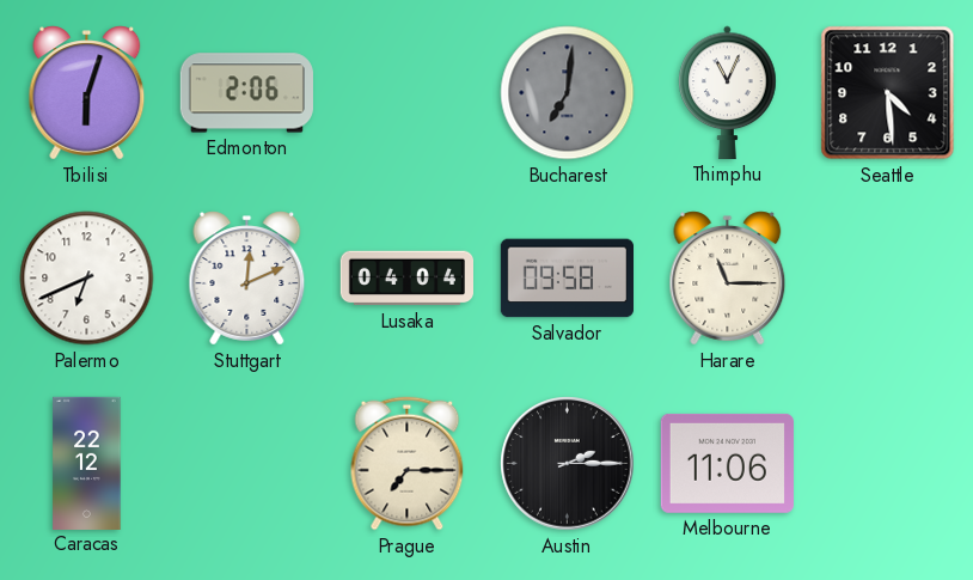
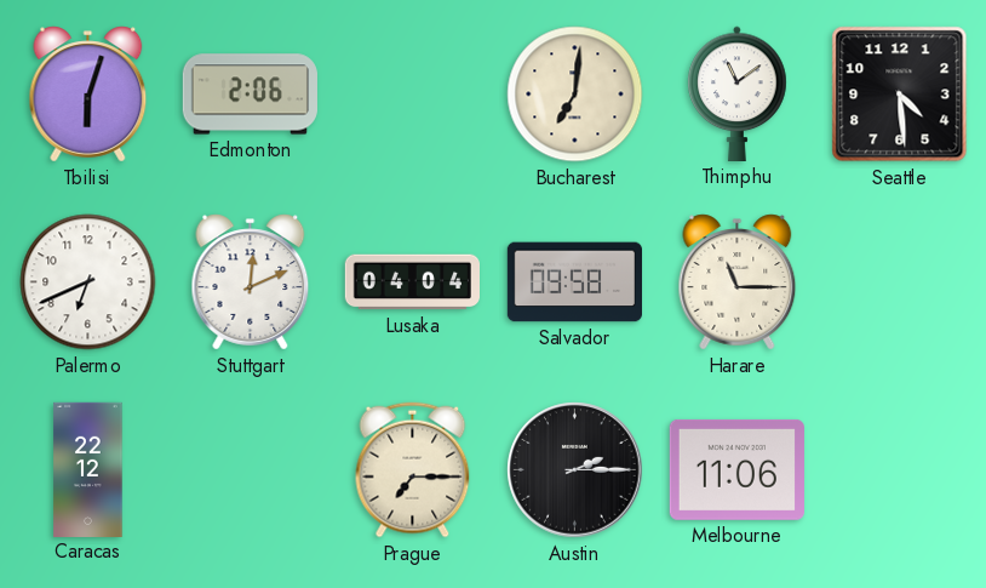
Bucharest dial: grey -> cream (575, 95)
Thimphu: 11:04 -> 11:09 (738, 93)
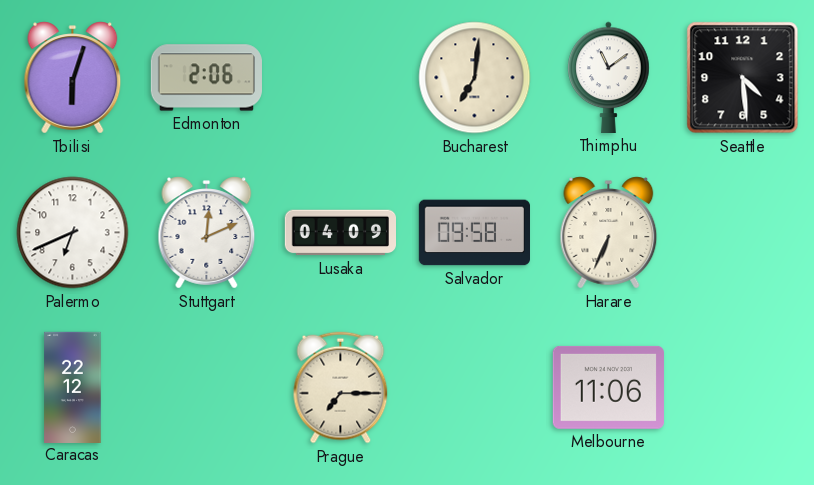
Lusaka: 04:04 -> 04:09 (340, 233)
Harare: 11:15 -> 6:34 (609, 233)
Austin: 2:15 -> none (575, 470)
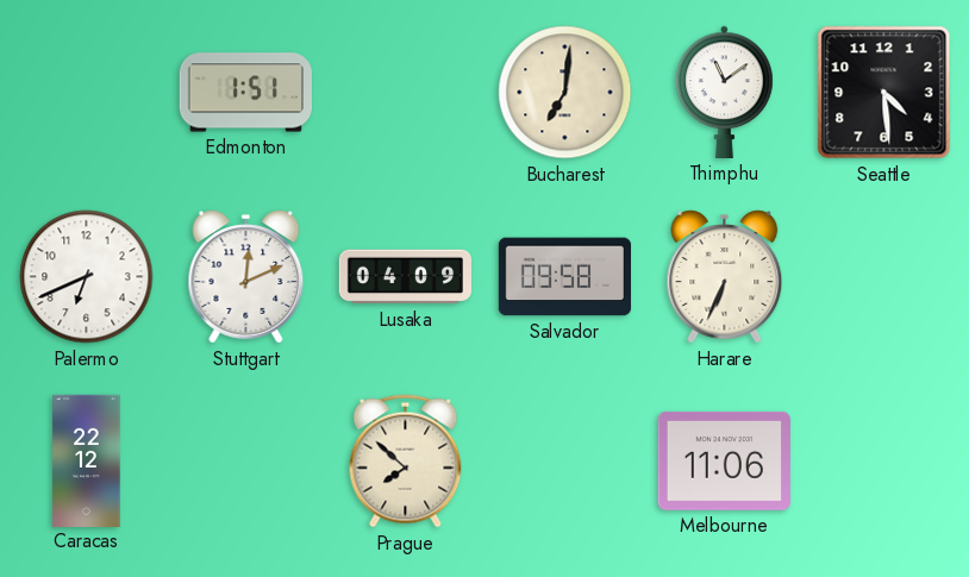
Tbilisi: 6:03 -> none (73, 78)
Edmonton: 2:06 -> 1:51 (245, 93)
Prague: 7:15 -> 7:52 (406, 462)
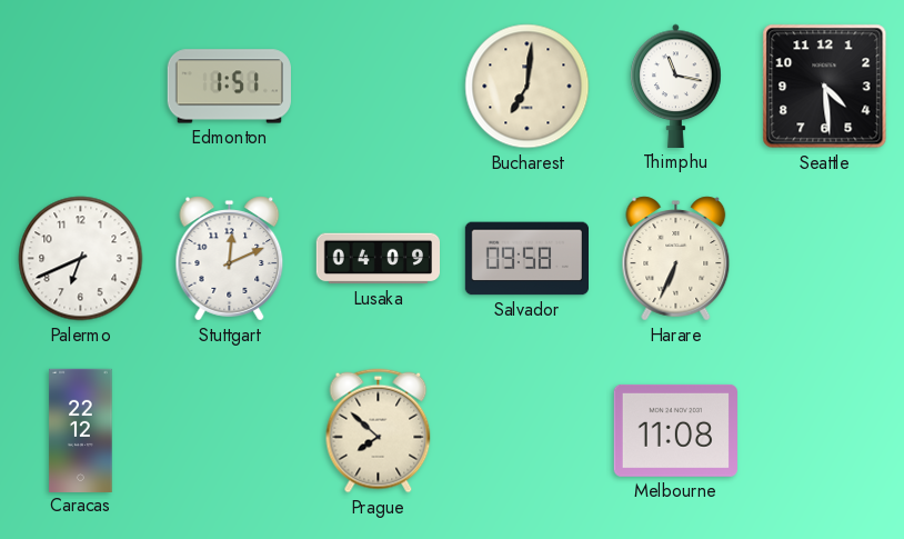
Thimphu: 11:09 -> 11:17 (676, 86)
Melbourne: 11:06 -> 11:08 (675, 430)
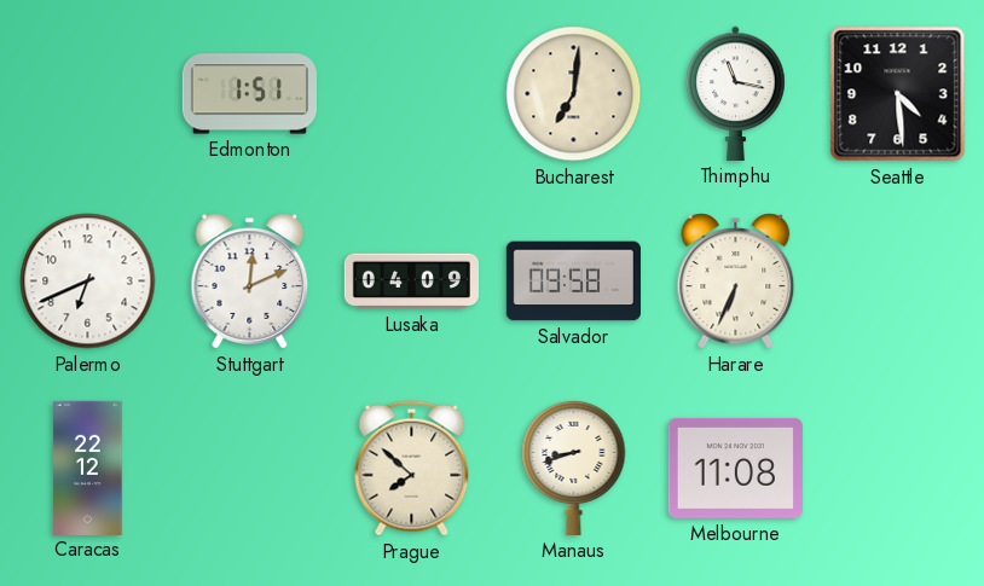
Manaus: none -> 8:42 (574, 468)
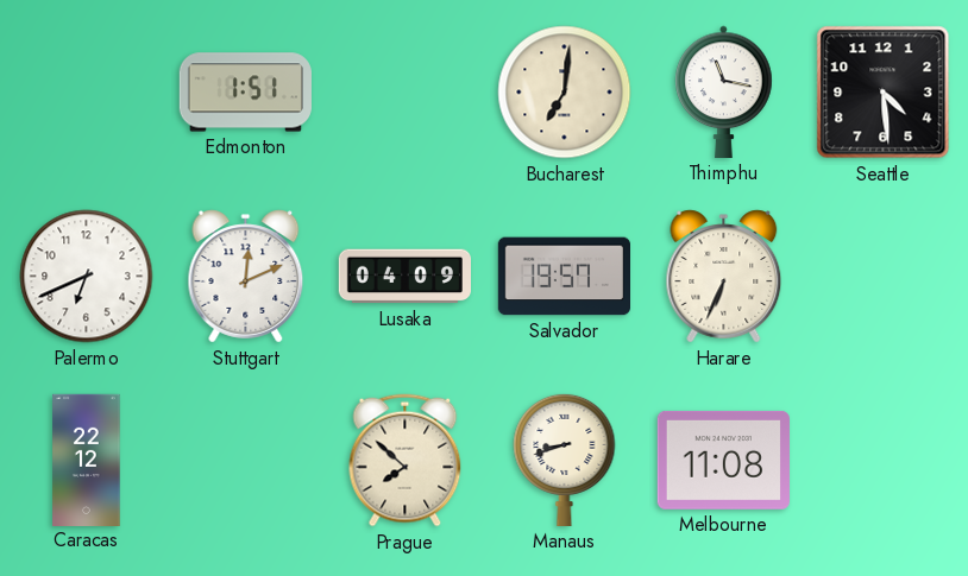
Salvador: 09:58 -> 19:57 (564, 277)
